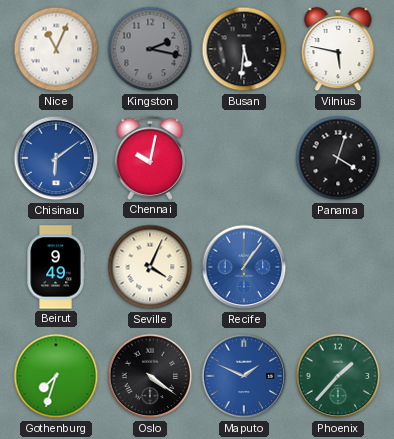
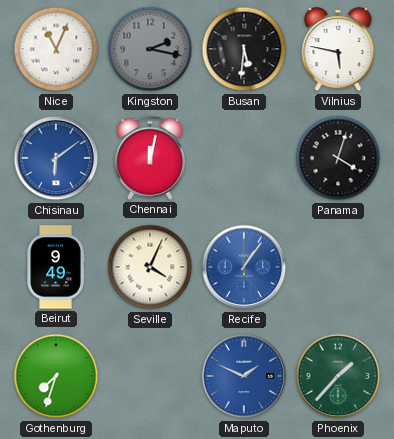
Chennai: 10:02 -> 12:02 (150, 158)
Oslo: 4:21 -> none (150, 376)
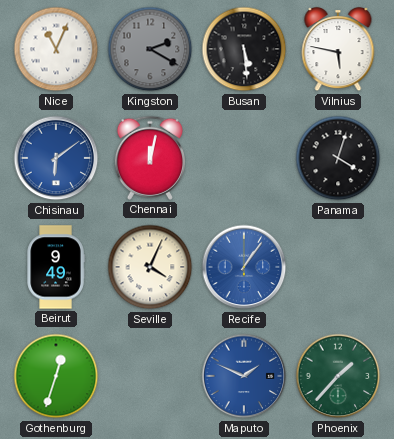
Kingston: 2:17 -> 2:20 (150, 49)
Busan: 5:31 -> 5:29 (244, 49)
Gothenburg: 7:33 -> 12:33 (56, 376)
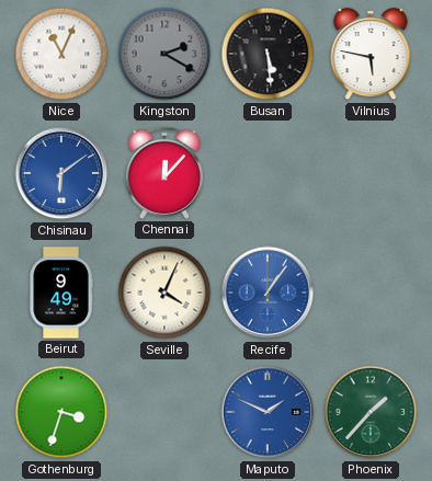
Chennai: 12:02 -> 12:07 (164, 173)
Panama: 4:03 -> none (338, 158)
Gothenburg: 12:33 -> 3:33 (61, 412)
